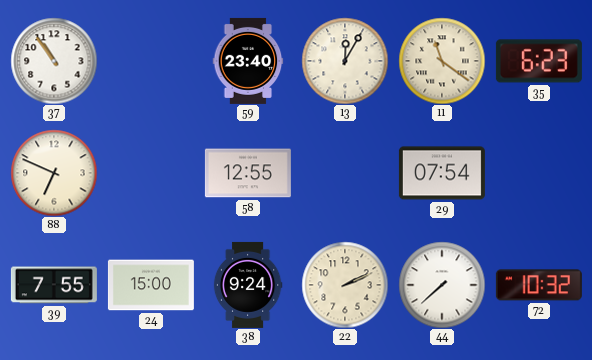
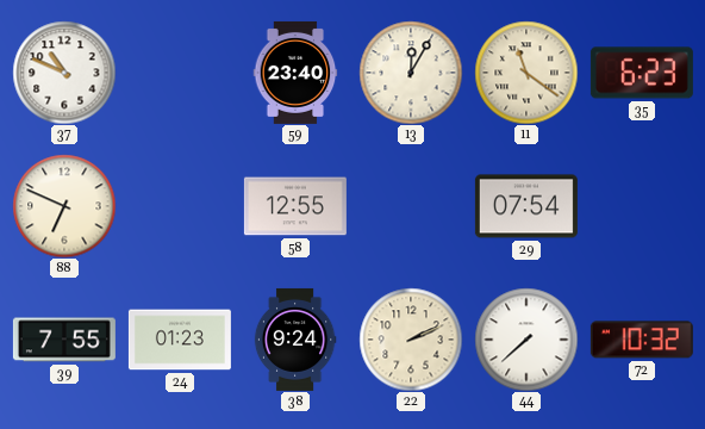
37: 10:54 -> 10:49 (64, 73)
24: 15:00 -> 01:23 (180, 340)
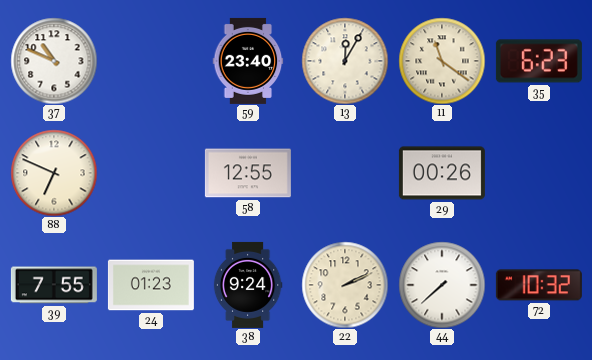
29: 07:54 -> 00:26 (442, 173)
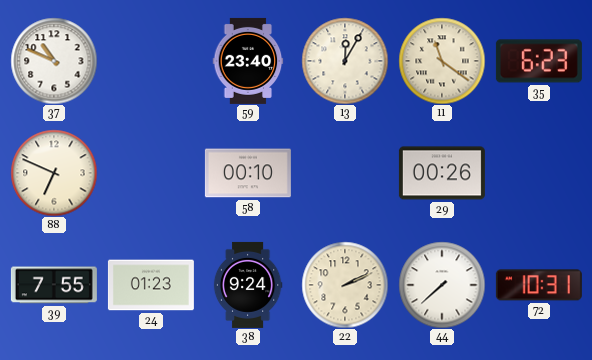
58: 12:55 -> 00:10 (248, 173)
72: 10:32 -> 10:31 (539, 285)
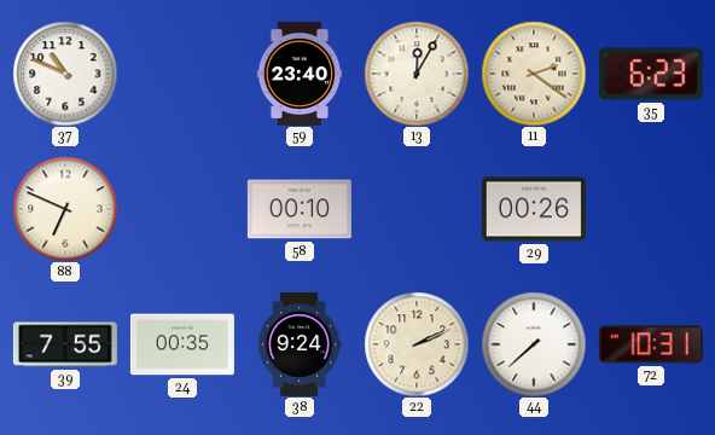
11: 11:21 -> 2:21 (534, 74)
24: 01:23 -> 00:35 (182, 344)
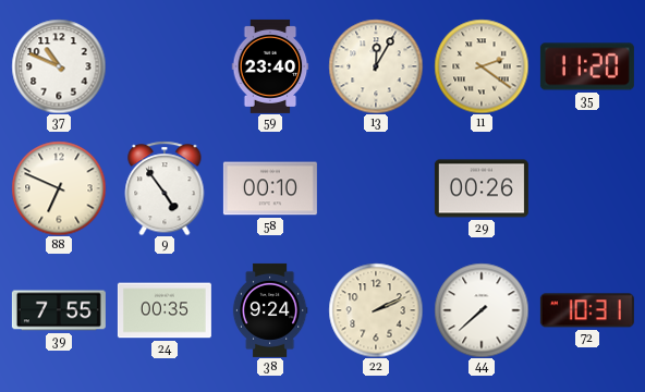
35: 6:23 -> 11:20 (587, 66)
9: none -> 4:54 (165, 188)
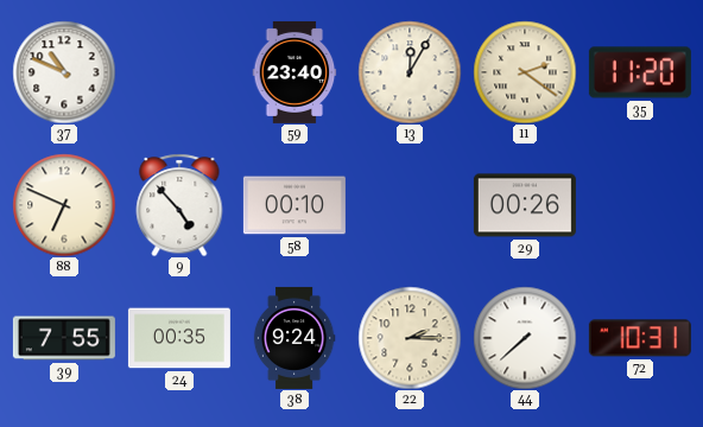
9: 4:54 -> 4:53 (179, 205)
22: 2:11 -> 2:15 (410, 338)
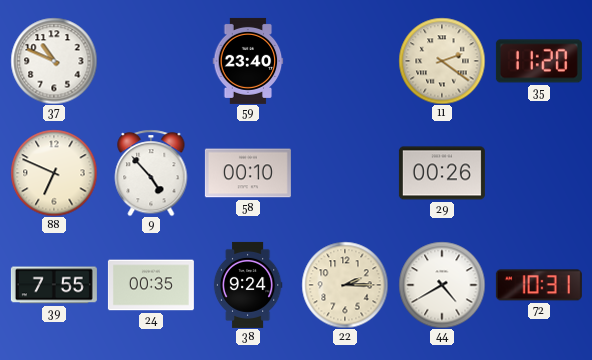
13: 12:05 -> none (410, 72)
44: 7:38 -> 4:40 (442, 285)
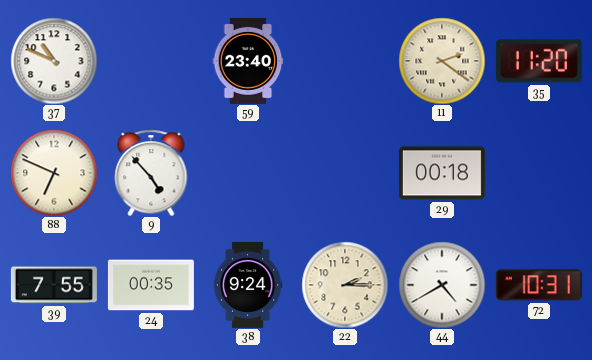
58: 00:10 -> none (248, 173)
29: 00:26 -> 00:18 (442, 173)
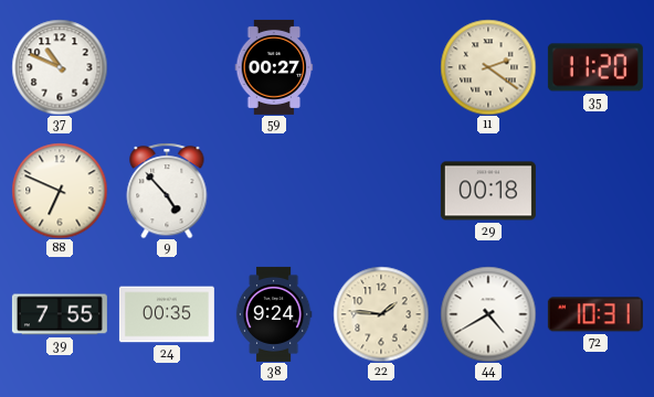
59: 23:40 -> 00:27 (274, 67)
22: 2:15 -> 1:46 (381, 314)
